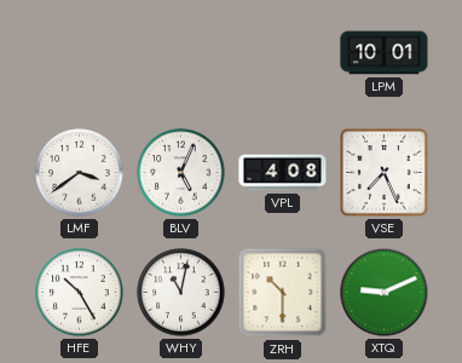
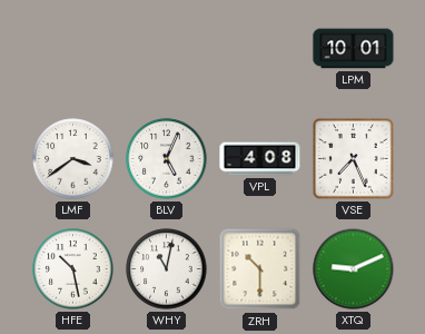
HFE: 10:25 -> 10:28 (73, 269)
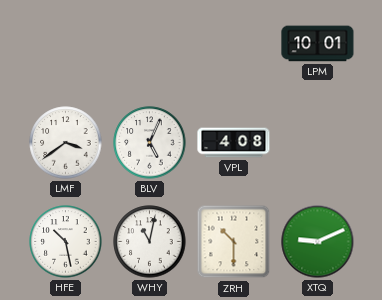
VSE: 7:26 -> none (354, 159)
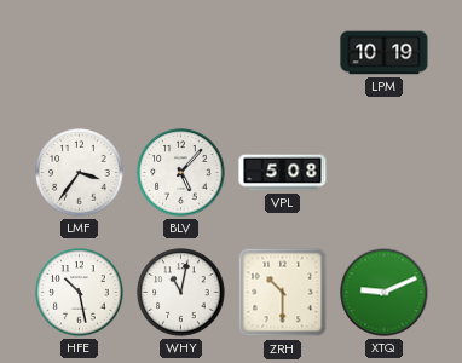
LPM: 10:01 -> 10:19 (385, 53)
LMF: 3:39 -> 3:36 (80, 173)
BLV: 5:04 -> 5:07 (181, 173)
VPL: 4:08 -> 5:08 (283, 173)
